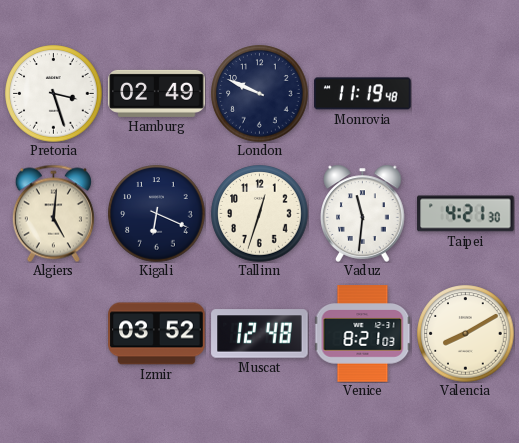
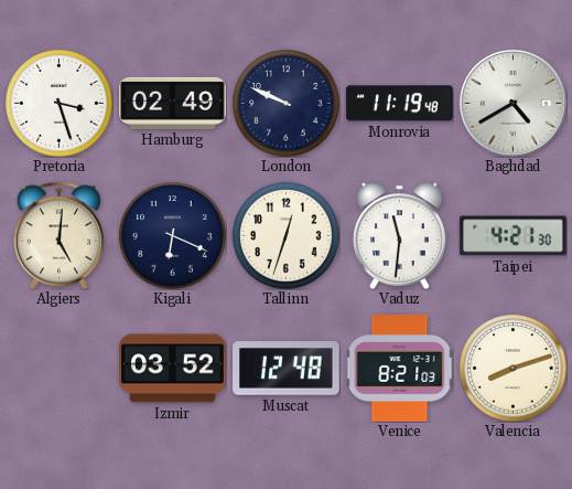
Baghdad: none -> 4:40 (512, 103)
Valencia: 8:10 -> 8:12 (514, 369)
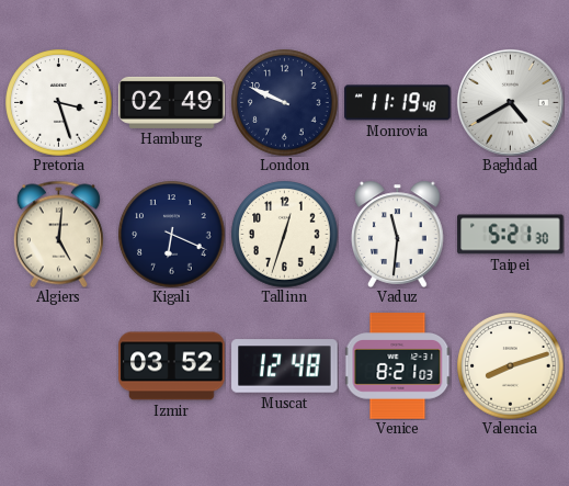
Taipei: 4:21 -> 5:21 (511, 235)
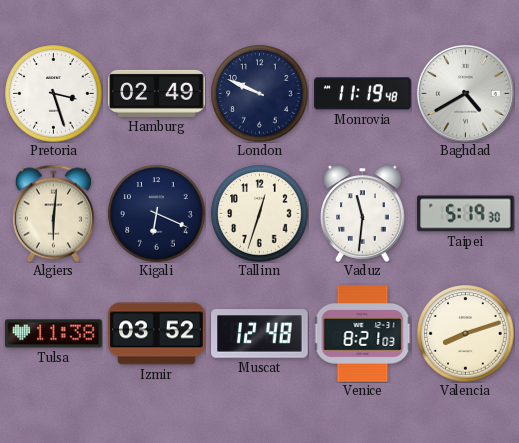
Algiers: 5:01 -> 6:01 (53, 213)
Taipei: 5:21 -> 5:19 (466, 214)
Tulsa: none -> 11:38 (54, 334)
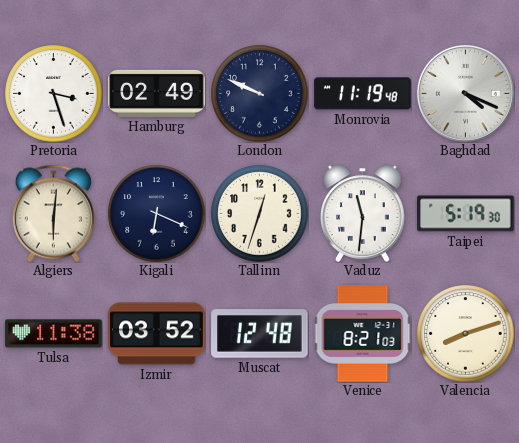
Baghdad: 4:40 -> 4:19 (465, 93)
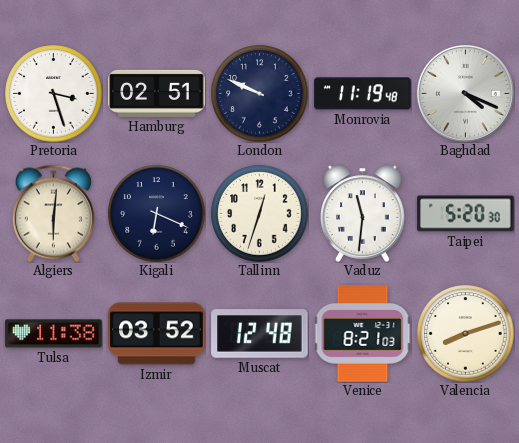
Hamburg: 02:49 -> 02:51 (157, 93)
Taipei: 5:19 -> 5:20 (466, 214)
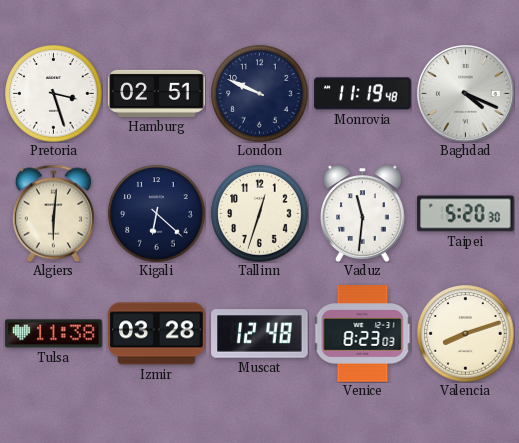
Kigali: 6:19 -> 6:22 (157, 214)
Izmir: 03:52 -> 03:28 (157, 334)
Venice: 8:21 -> 8:23 (363, 334)
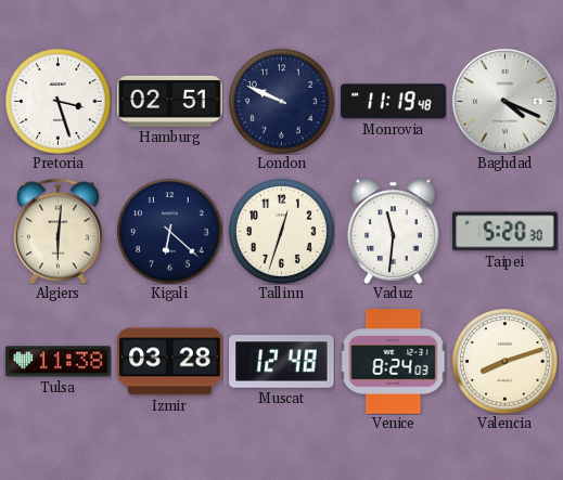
Venice: 8:23 -> 8:24 (394, 362)
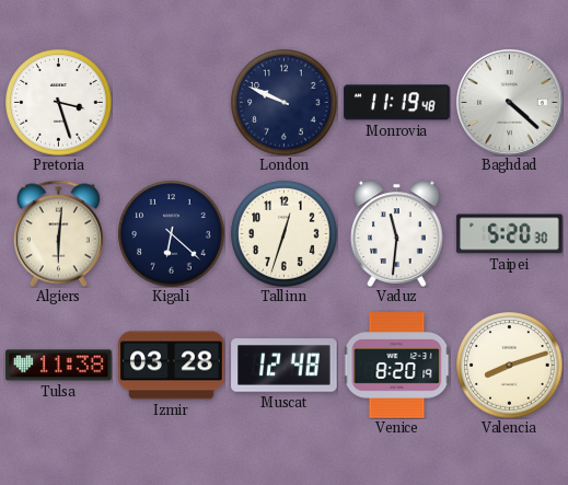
Hamburg: 02:51 -> none (170, 101)
Baghdad: 4:19 -> 4:22 (509, 102)
Venice: 8:24 -> 8:20 (397, 366)
